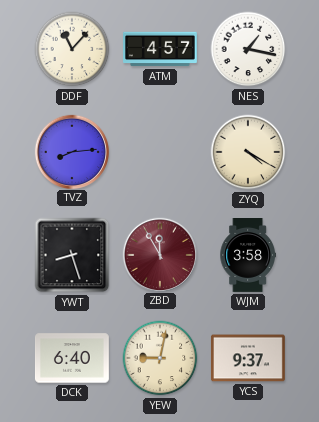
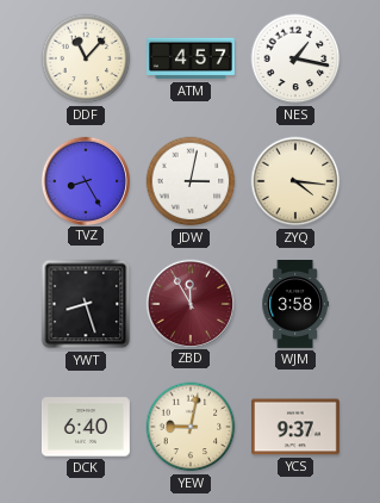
TVZ: 8:14 -> 8:25 (85, 180)
JDW: none -> 3:02 (191, 181)
ZYQ: 4:20 -> 4:16 (295, 181)
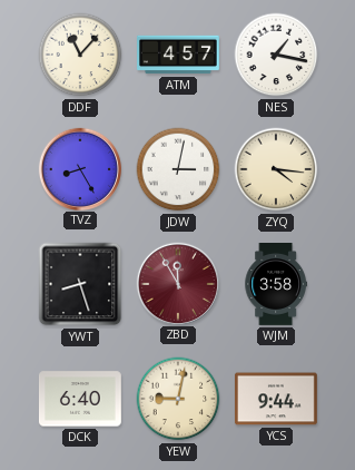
YCS: 9:37 -> 9:44 (276, 399)
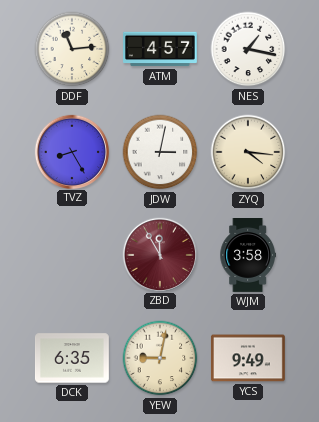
DDF: 11:07 -> 11:14 (72, 49)
YWT: 8:27 -> none (80, 284)
DCK: 6:40 -> 6:35 (72, 358)
YCS: 9:44 -> 9:49 (248, 358)
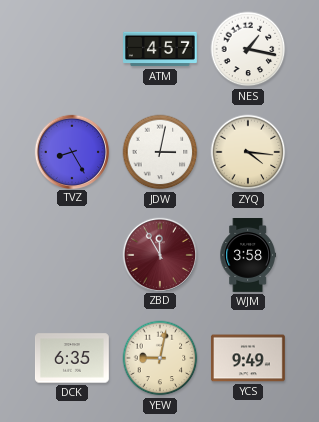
DDF: 11:14 -> none (72, 49)
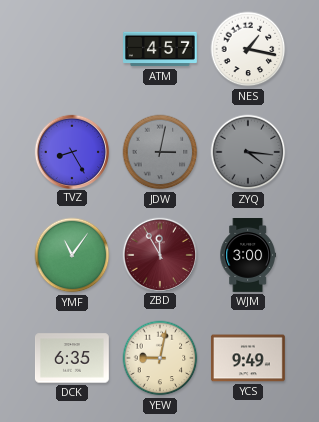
JDW dial: white -> grey (160, 152)
ZYQ dial: cream -> grey (248, 152)
YMF: none -> 11:06 (72, 255)
WJM: 3:58 -> 3:00 (247, 256)
